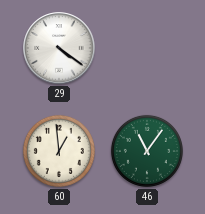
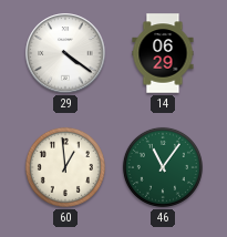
14: none -> 06:29 (163, 53)
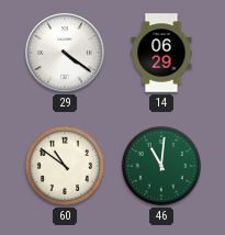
60: 12:59 -> 10:51 (65, 166)
46: 11:06 -> 11:01 (161, 166)
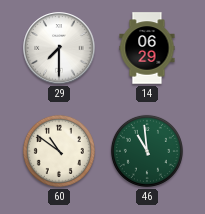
29: 4:21 -> 7:30 (59, 48)
46: 11:01 -> 10:59 (147, 151)
